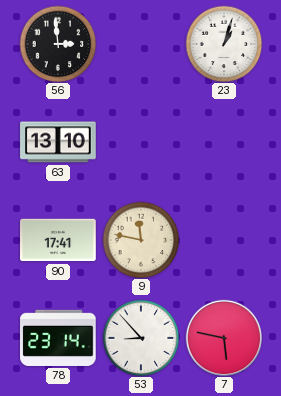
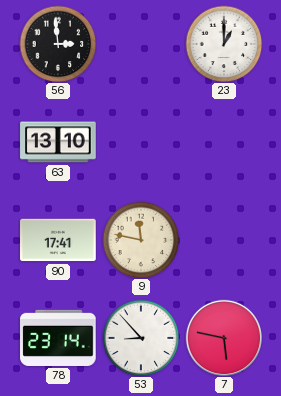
23: 1:03 -> 1:00 (224, 44)
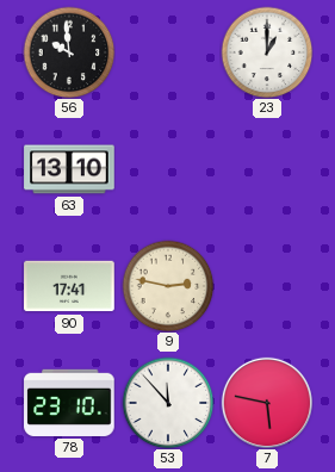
56: 2:59 -> 9:59 (69, 52)
9: 11:47 -> 2:47 (168, 286)
78: 23:14 -> 23:10 (69, 403)
53: 8:53 -> 11:53 (168, 403)
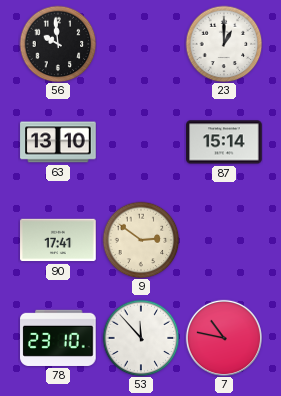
87: none -> 15:14 (224, 142)
9: 2:47 -> 2:51 (141, 240)
7: 5:47 -> 10:47 (224, 338)
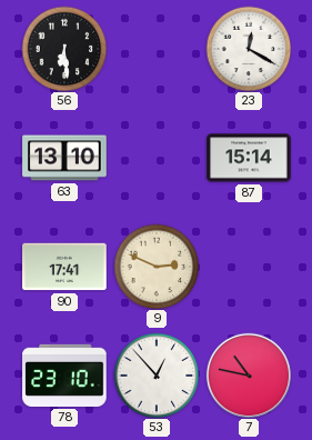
56: 9:59 -> 6:29 (64, 49)
23: 1:00 -> 12:20 (249, 49)
9: 2:51 -> 2:49 (157, 267)
53: 11:53 -> 12:53 (157, 376)
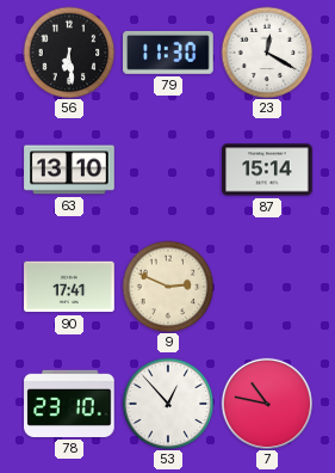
79: none -> 11:30 (168, 53)
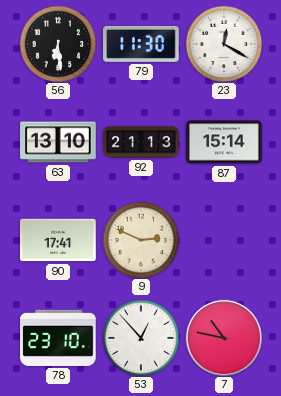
92: none -> 21:13 (141, 142)
